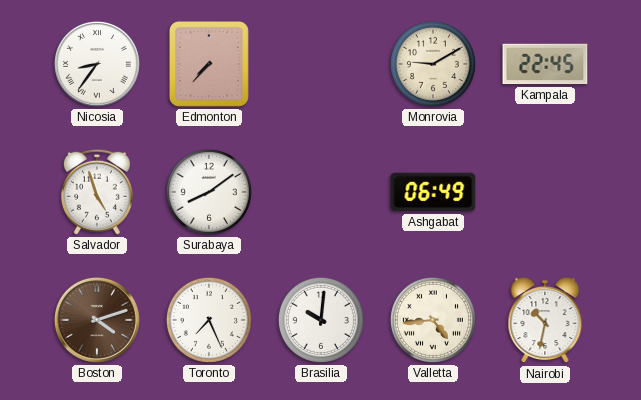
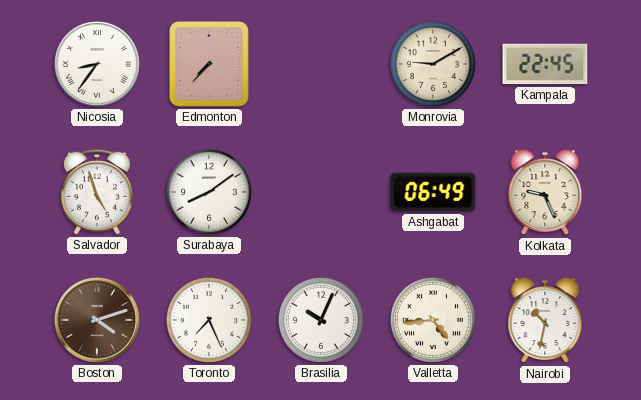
Kolkata: none -> 9:26 (545, 193)
Brasilia: 10:01 -> 10:04 (321, 320)
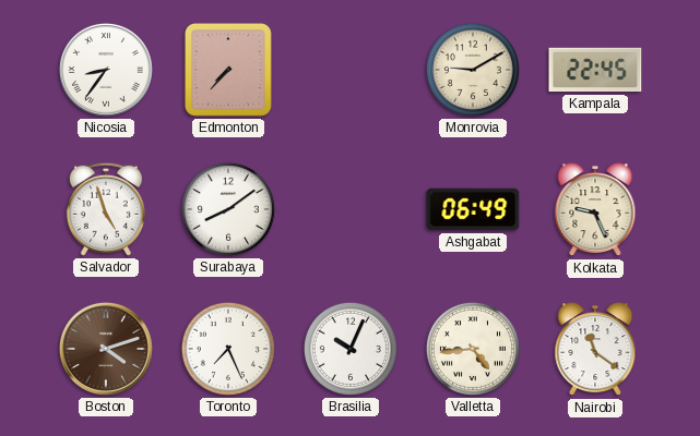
Nairobi: 10:32 -> 11:21 (595, 350)
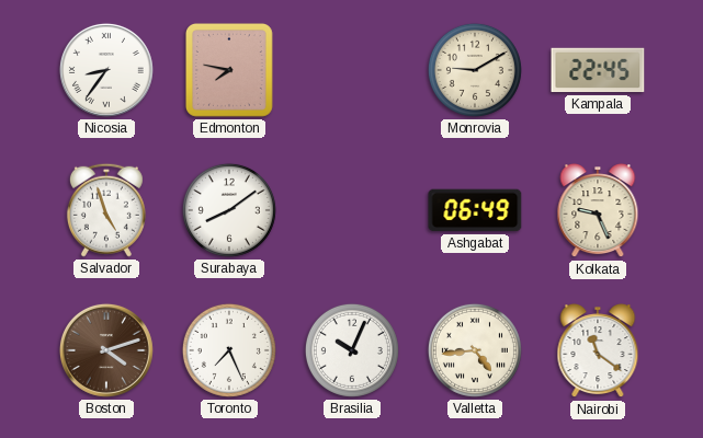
Edmonton: 7:37 -> 7:47 (229, 70)
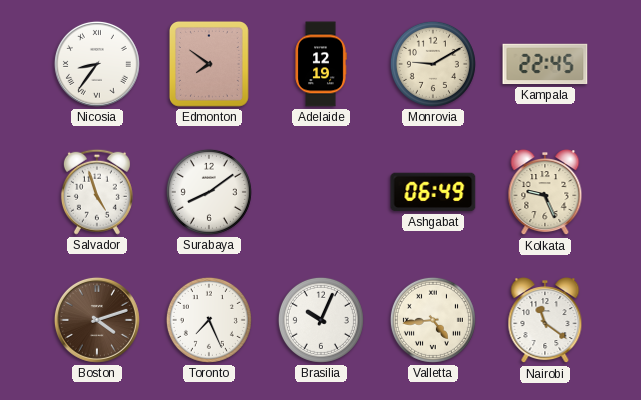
Edmonton: 7:47 -> 7:51 (209, 64)
Adelaide: none -> 12:19 (321, 64)
